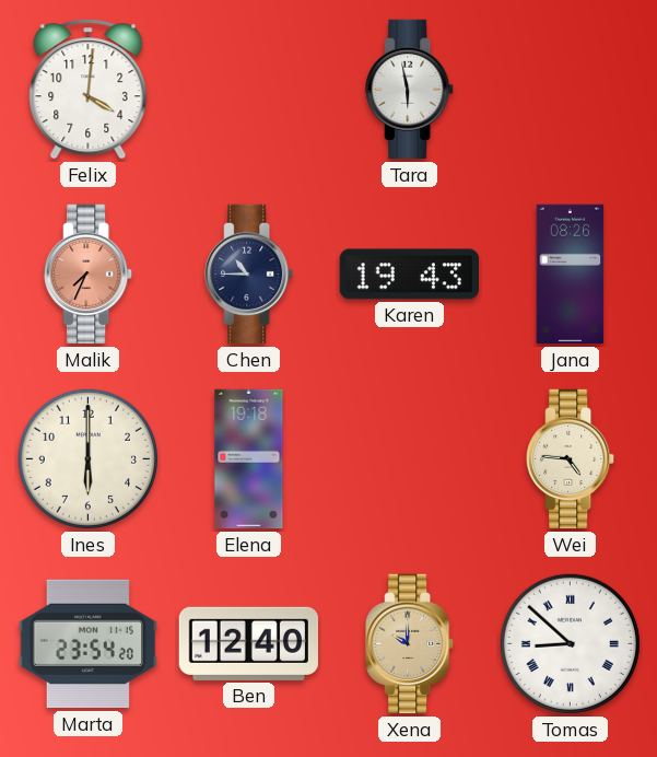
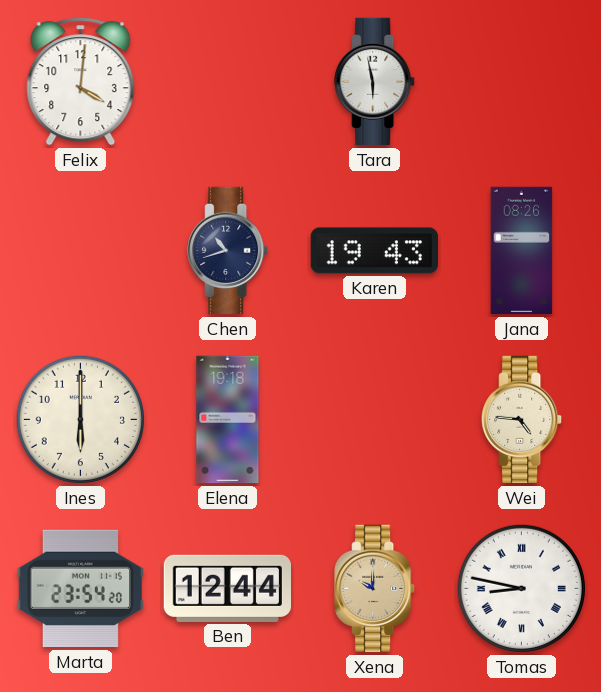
Malik: 7:34 -> none (89, 275)
Chen: 10:45 -> 10:42 (228, 251)
Ben: 12:40 -> 12:44 (227, 588)
Tomas: 8:52 -> 8:47 (521, 588)
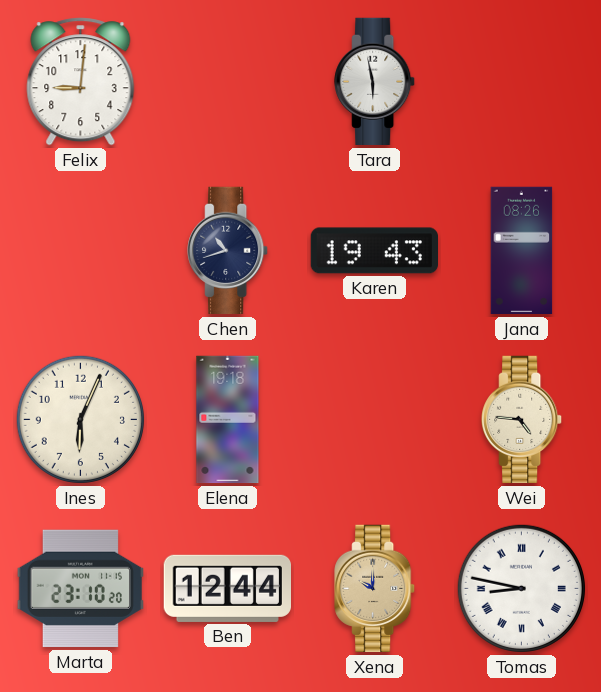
Felix: 4:01 -> 9:01 (81, 82)
Ines: 6:00 -> 6:04 (80, 419)
Marta: 23:54 -> 23:10 (80, 589)
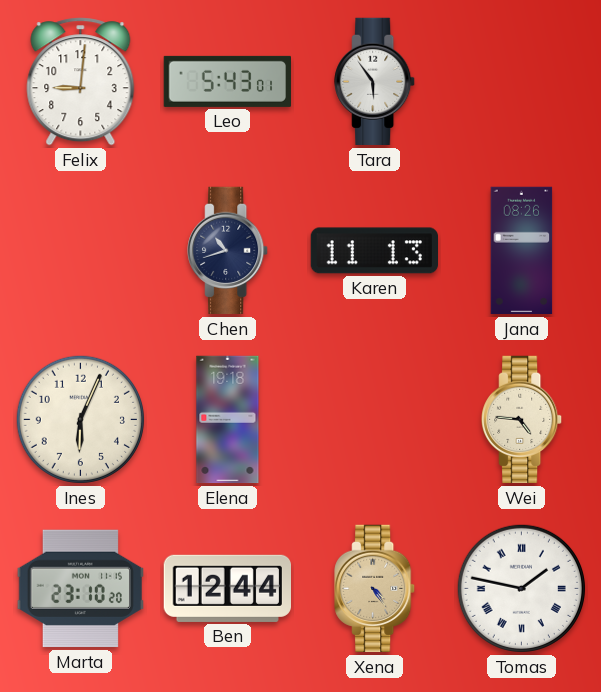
Leo: none -> 5:43 (227, 81)
Tara: 5:58 -> 5:54 (375, 82)
Karen: 19:43 -> 11:13 (374, 251)
Xena: 10:00 -> 4:24 (375, 589)
Tomas: 8:47 -> 1:47 (521, 588)
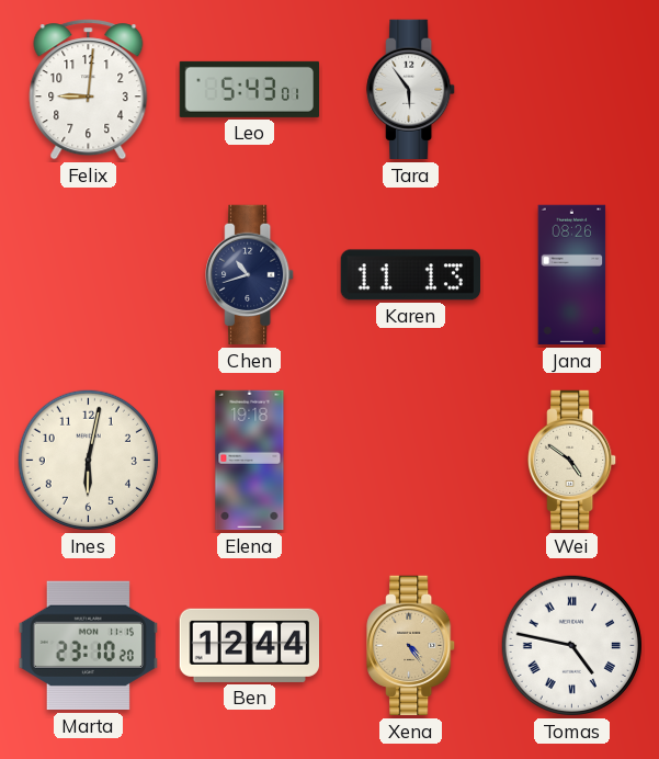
Ines: 6:04 -> 6:02 (88, 460)
Wei: 4:46 -> 4:51 (572, 461)
Tomas: 1:47 -> 4:47 (571, 645)
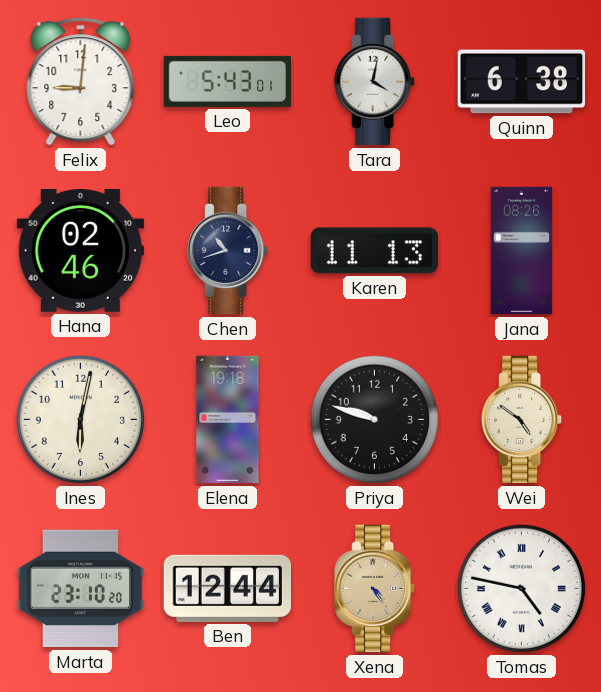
Tara: 5:54 -> 4:02 (375, 82)
Quinn: none -> 6:38 (521, 82)
Hana: none -> 02:46 (80, 251)
Priya: none -> 9:48 (374, 419)
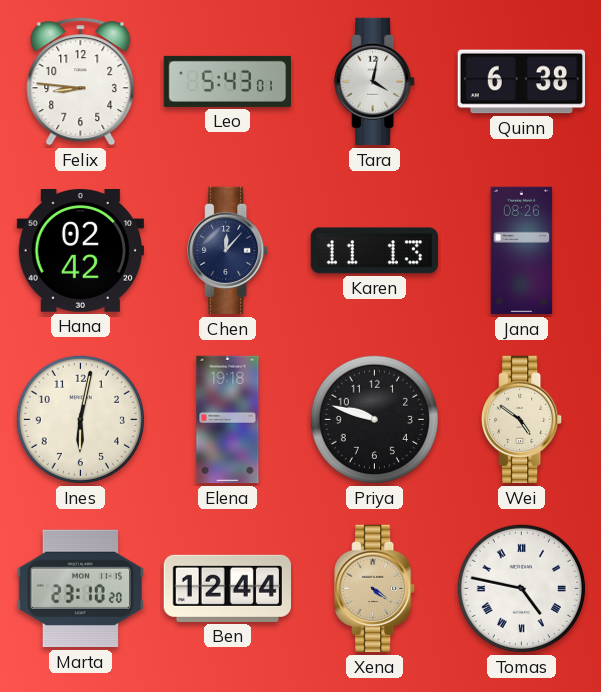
Felix: 9:01 -> 8:46 (81, 82)
Hana: 02:46 -> 02:42 (80, 251)
Chen: 10:42 -> 12:07 (228, 251)
Xena: 4:24 -> 4:21 (375, 589)
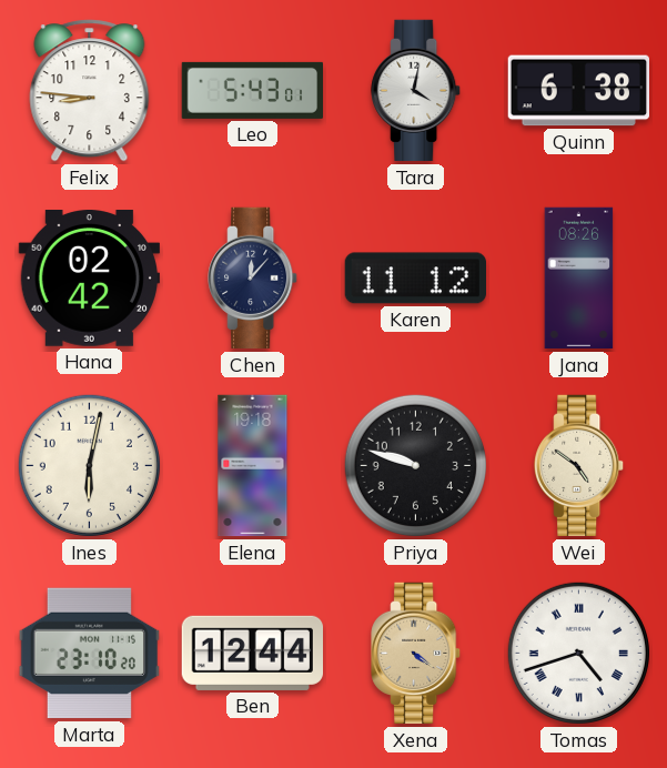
Karen: 11:13 -> 11:12 (415, 279)
Tomas: 4:47 -> 4:42 (578, 653)
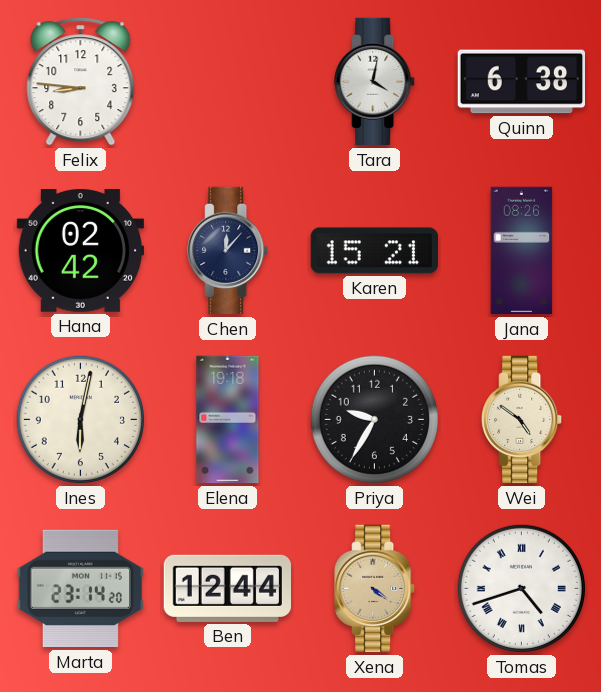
Leo: 5:43 -> none (252, 90)
Karen: 11:12 -> 15:21 (374, 251)
Priya: 9:48 -> 9:35 (374, 419)
Marta: 23:10 -> 23:14 (80, 589)
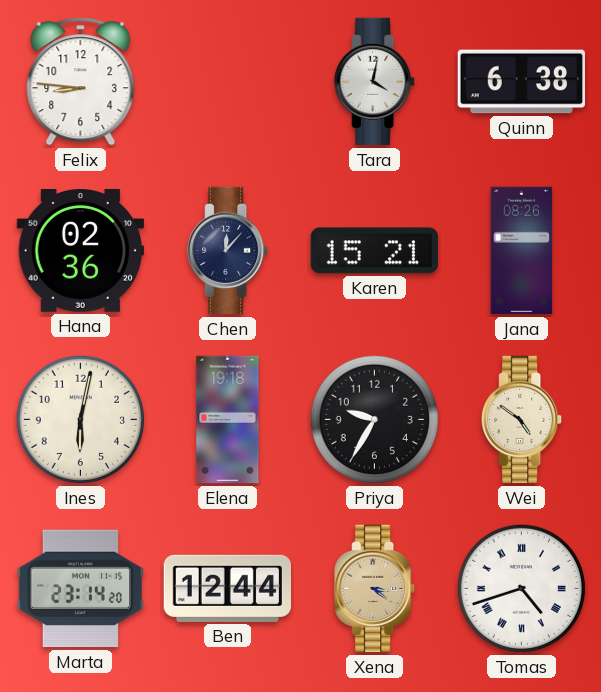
Hana: 02:42 -> 02:36 (80, 251)
Xena: 4:21 -> 3:21 (375, 589)
